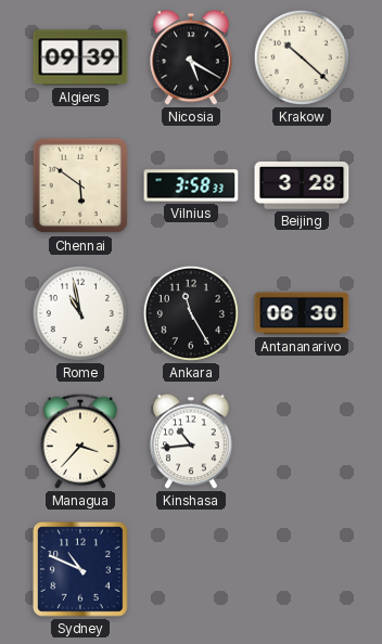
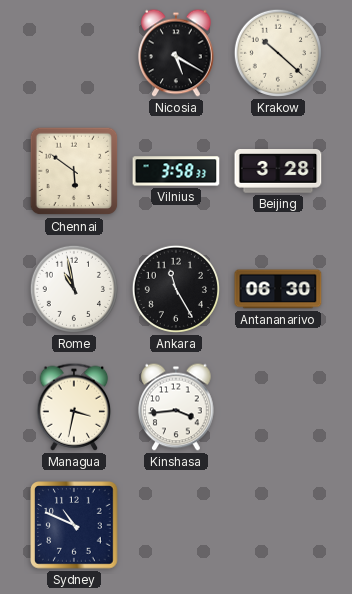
Algiers: 09:39 -> none (80, 57)
Managua: 3:37 -> 3:32 (74, 407)
Kinshasa: 10:44 -> 3:44 (176, 407)
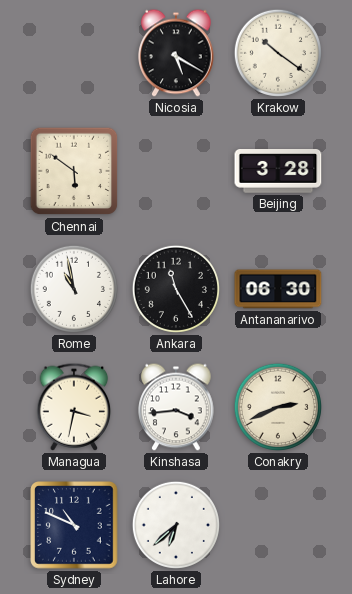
Krakow: 10:22 -> 10:21 (278, 53)
Vilnius: 3:58 -> none (176, 171)
Conakry: none -> 2:41 (278, 407)
Lahore: none -> 6:38 (176, 525)
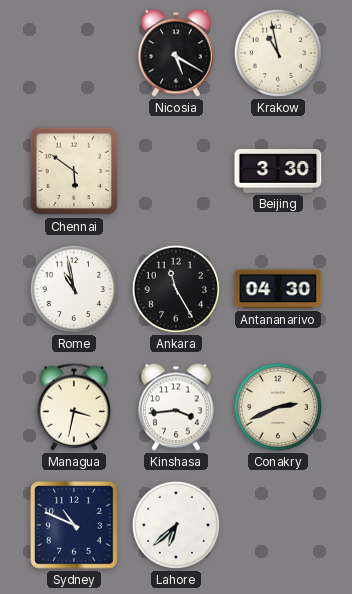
Krakow: 10:21 -> 10:58 (278, 53)
Beijing: 3:28 -> 3:30 (278, 172)
Antananarivo: 06:30 -> 04:30 (278, 289)
